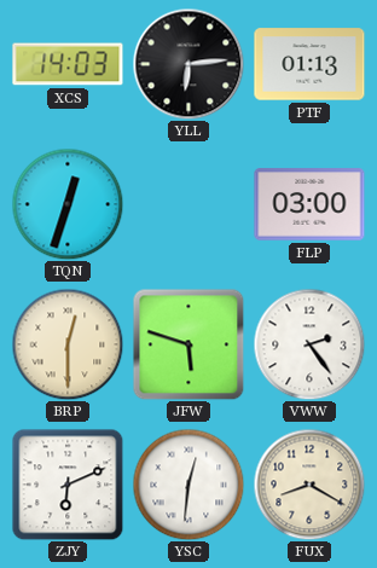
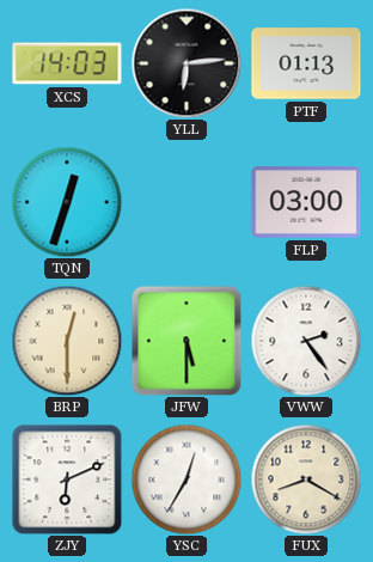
JFW: 5:48 -> 5:30 (186, 341)
YSC: 12:31 -> 12:35 (186, 479)
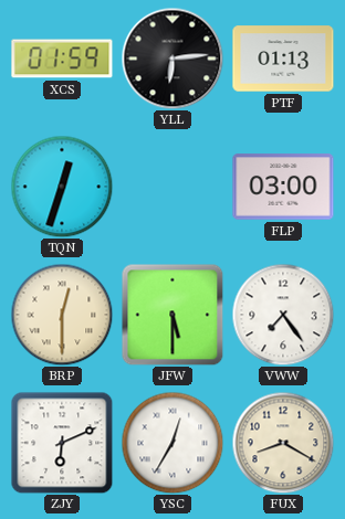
XCS: 14:03 -> 01:59 (62, 59)
VWW: 2:24 -> 7:24 (283, 315)
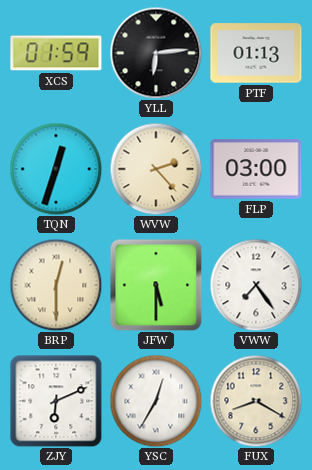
WVW: none -> 2:23 (156, 169)
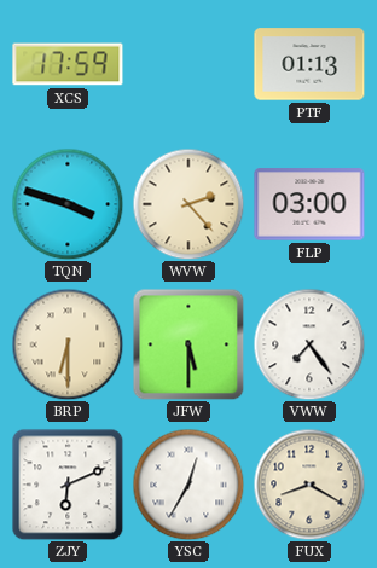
XCS: 01:59 -> 17:59 (68, 64)
YLL: 6:14 -> none (156, 53)
TQN: 12:33 -> 3:48 (68, 204)
BRP: 12:30 -> 6:30 (68, 344)
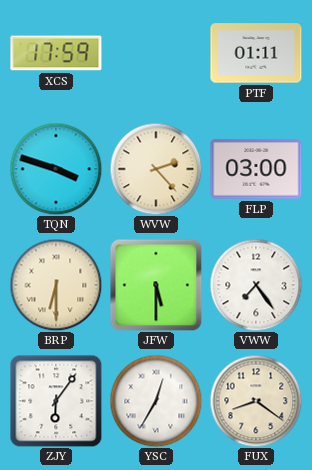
PTF: 01:13 -> 01:11 (256, 53)
ZJY: 6:11 -> 6:06 (56, 401)
FUX: 8:20 -> 8:21 (256, 401)
